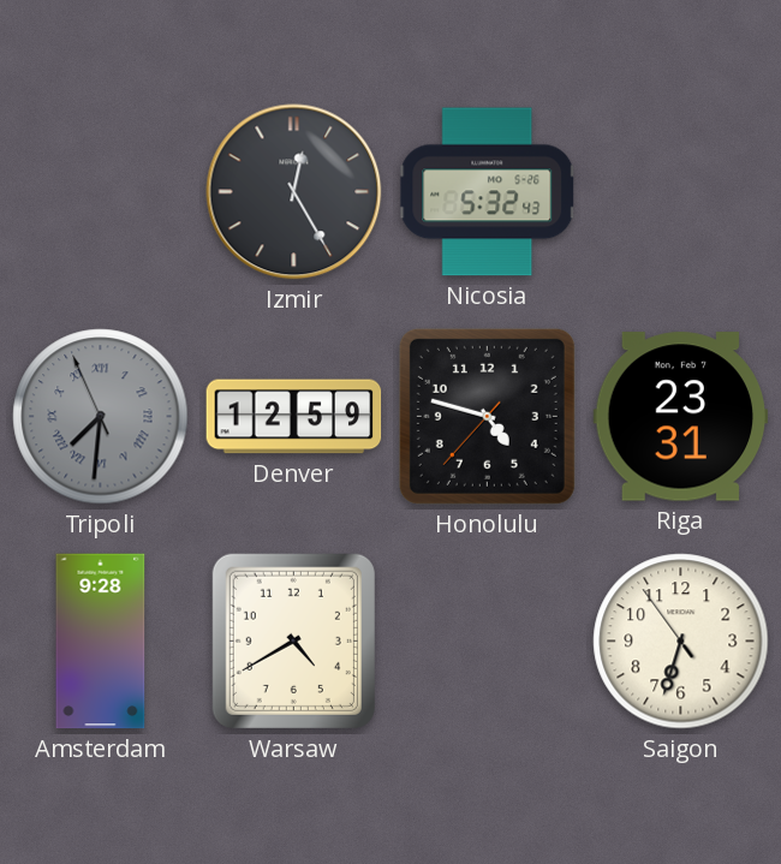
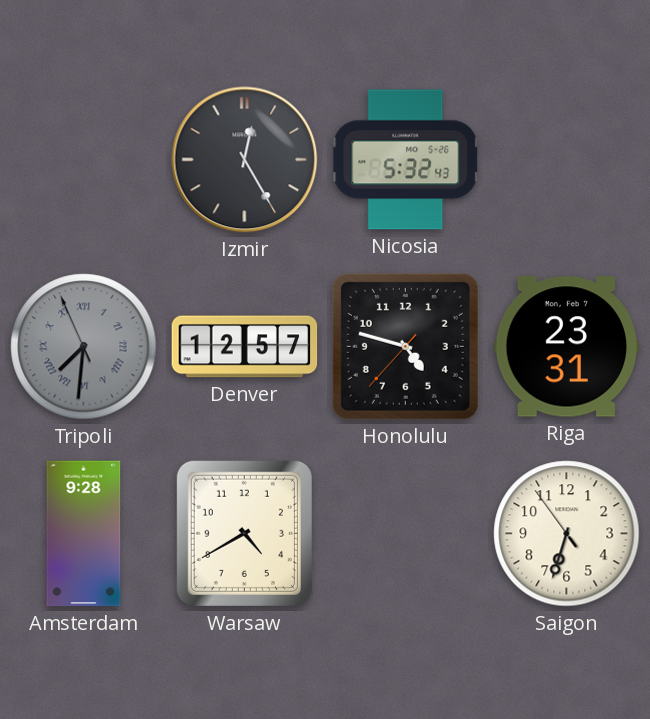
Denver: 12:59 -> 12:57 (245, 347)
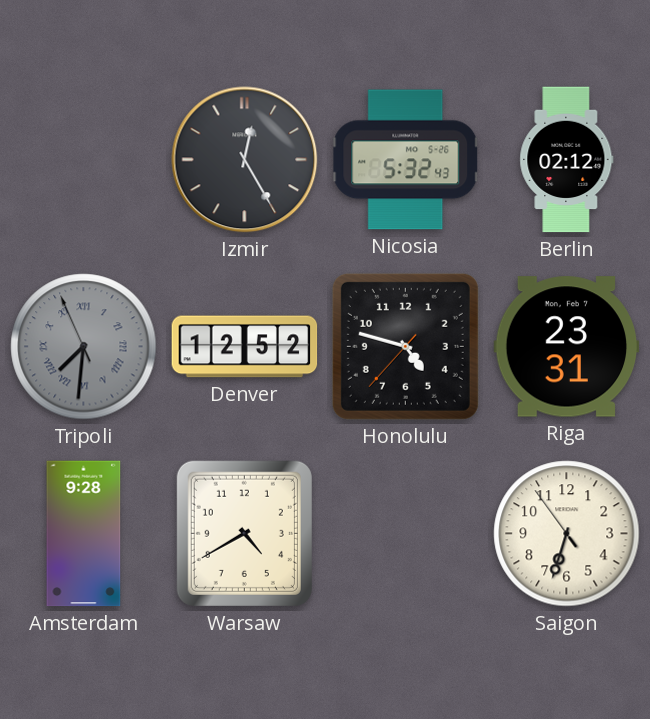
Berlin: none -> 02:12 (567, 160)
Denver: 12:57 -> 12:52 (245, 347)
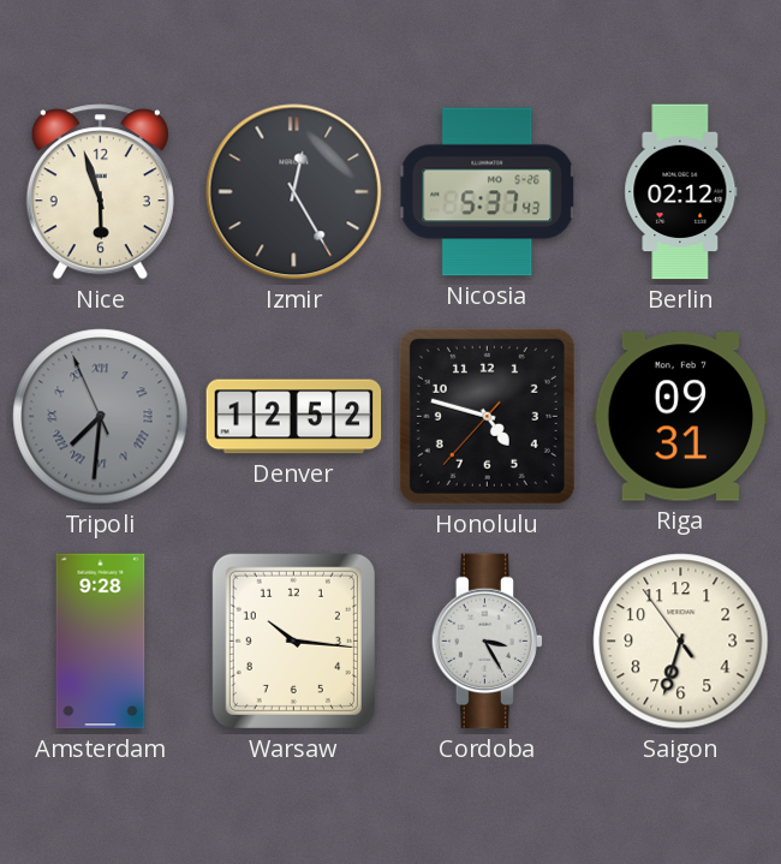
Nice: none -> 5:57 (100, 192)
Nicosia: 5:32 -> 5:37 (488, 192)
Riga: 23:31 -> 09:31 (681, 417)
Warsaw: 4:40 -> 10:16 (293, 640)
Cordoba: none -> 3:25 (487, 642)
